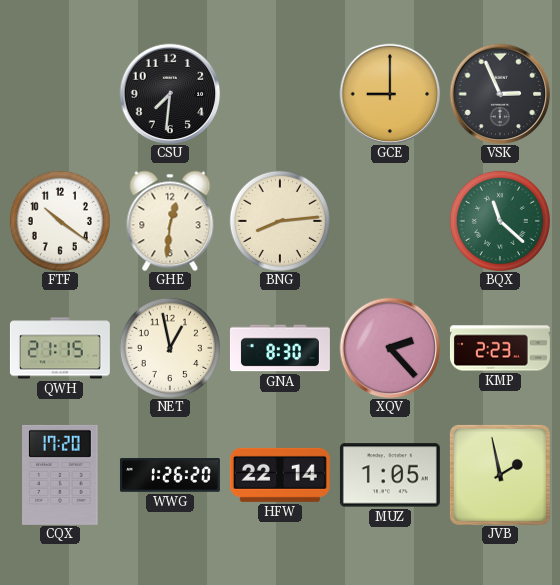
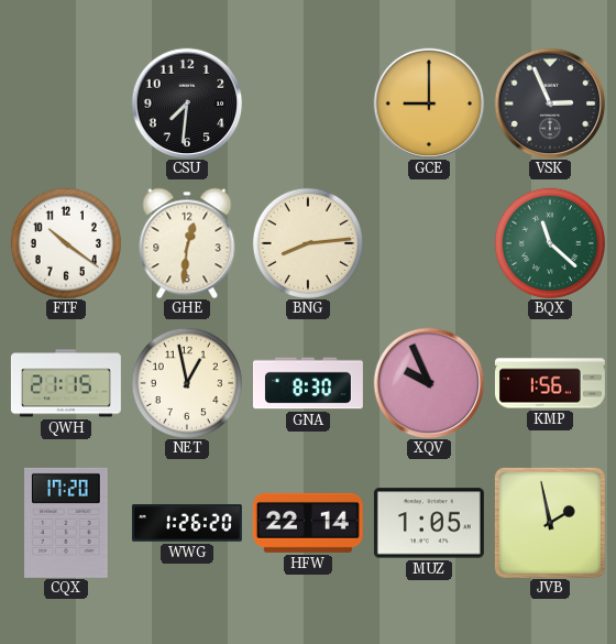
XQV: 2:23 -> 9:56 (429, 383)
KMP: 2:23 -> 1:56 (550, 383)
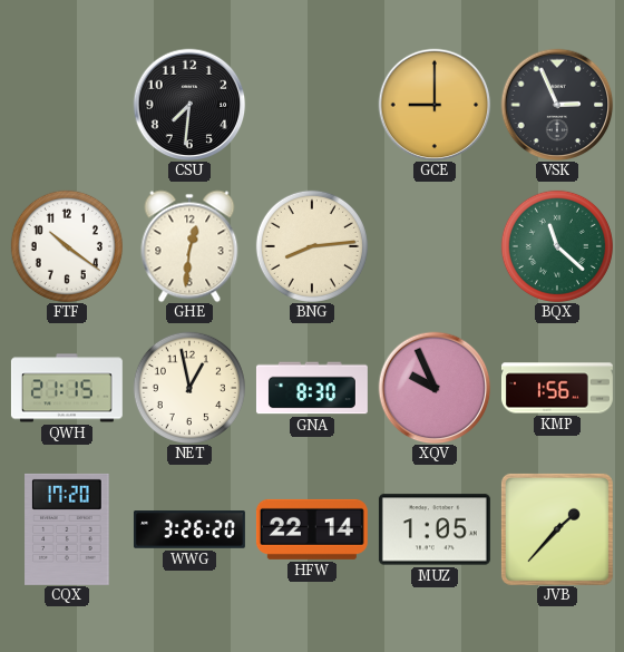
WWG: 1:26 -> 3:26 (189, 529)
JVB: 1:58 -> 1:37 (557, 529)
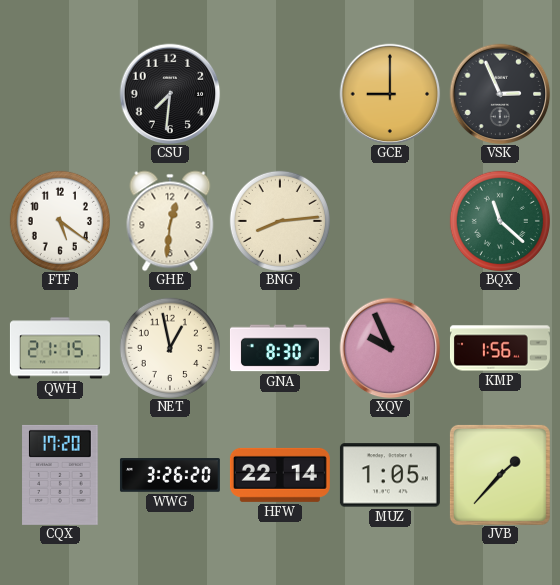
FTF: 10:21 -> 5:21 (60, 221)
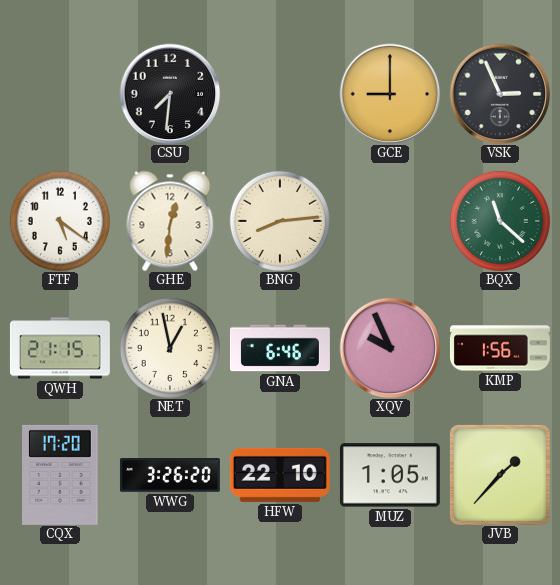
GNA: 8:30 -> 6:46 (280, 348)
HFW: 22:14 -> 22:10 (280, 475)
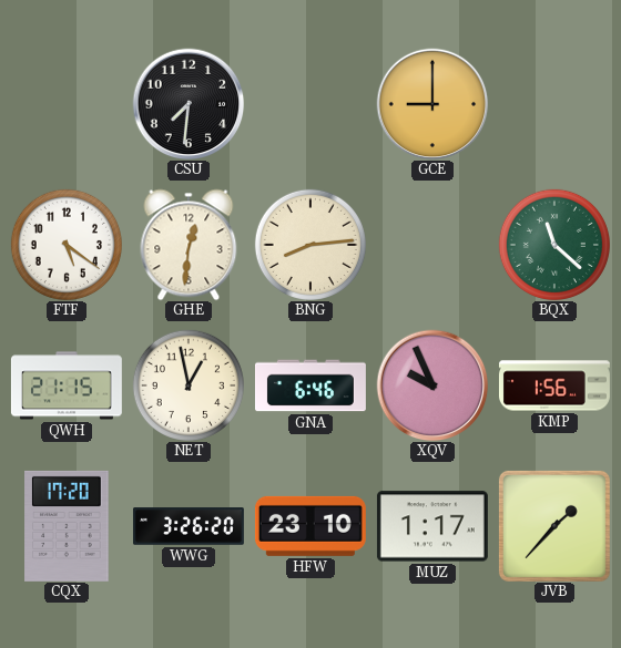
VSK: 2:56 -> none (500, 94)
HFW: 22:10 -> 23:10 (310, 526)
MUZ: 1:05 -> 1:17 (432, 526)
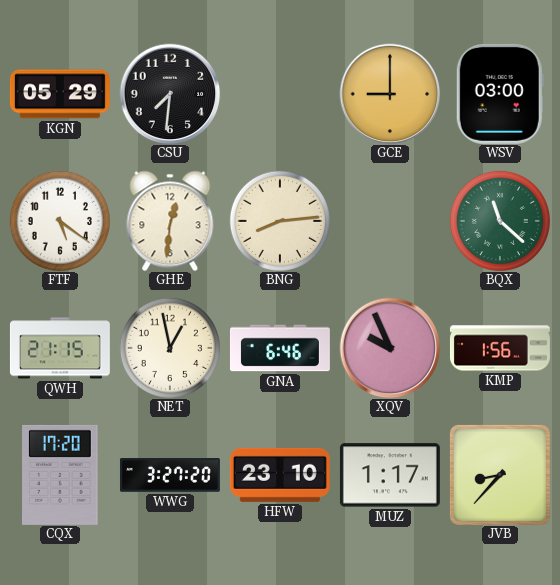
KGN: none -> 05:29 (60, 94)
WSV: none -> 03:00 (500, 94)
WWG: 3:26 -> 3:27 (170, 475)
JVB: 1:37 -> 8:37 (500, 475)
